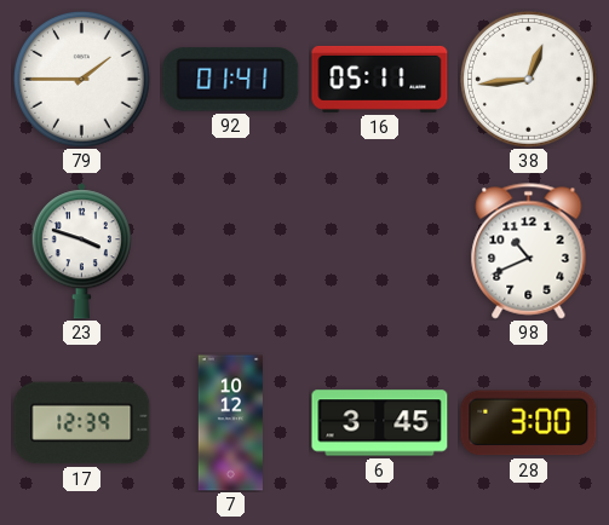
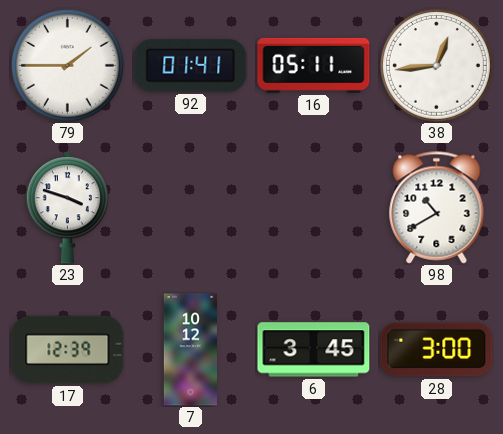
98: 10:41 -> 10:40 (437, 208)
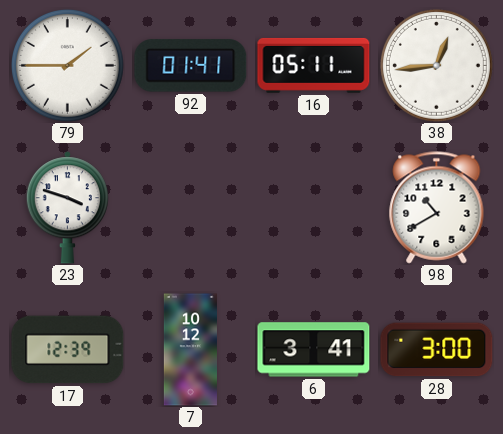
6: 3:45 -> 3:41 (314, 350)
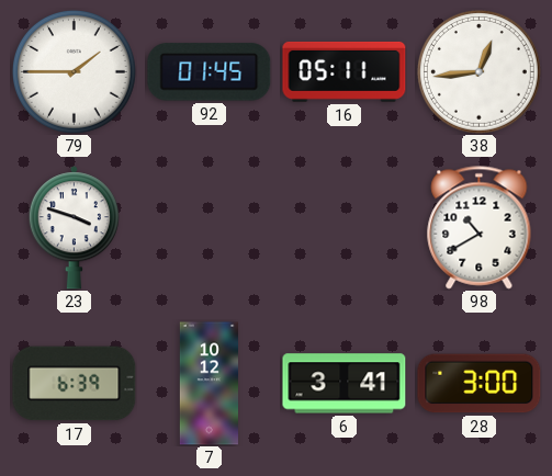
92: 01:41 -> 01:45 (210, 72)
17: 12:39 -> 6:39 (75, 384)
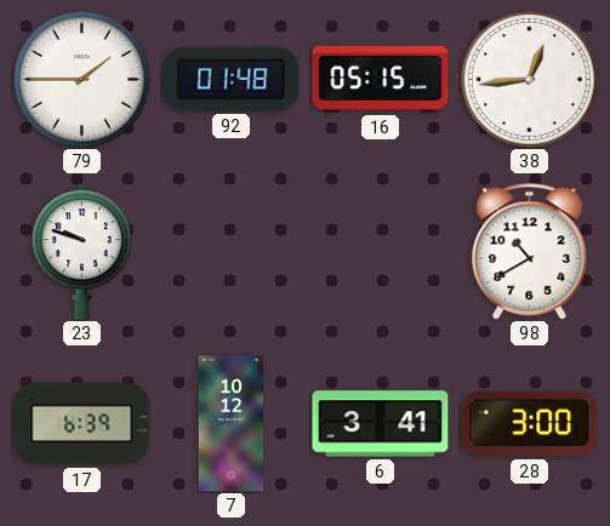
92: 01:45 -> 01:48 (232, 80)
16: 05:11 -> 05:15 (381, 79)
23: 3:48 -> 9:48 (81, 252)
